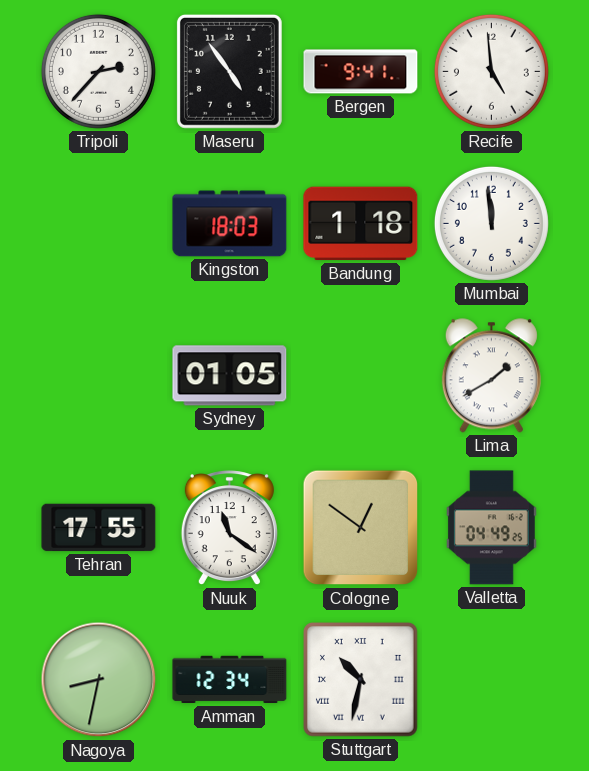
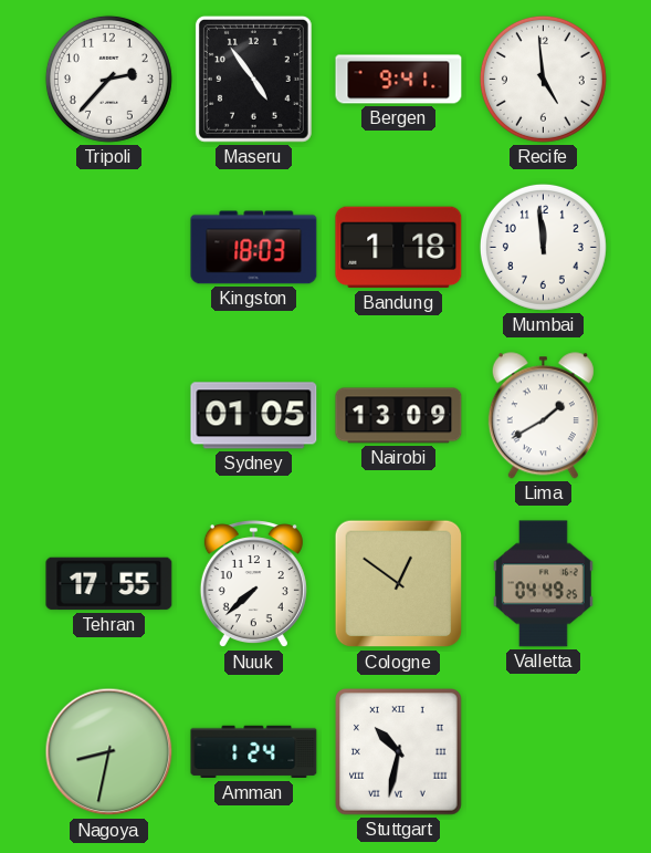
Nairobi: none -> 13:09 (399, 416)
Nuuk: 11:21 -> 7:38 (253, 584)
Amman: 12:34 -> 1:24 (254, 752)
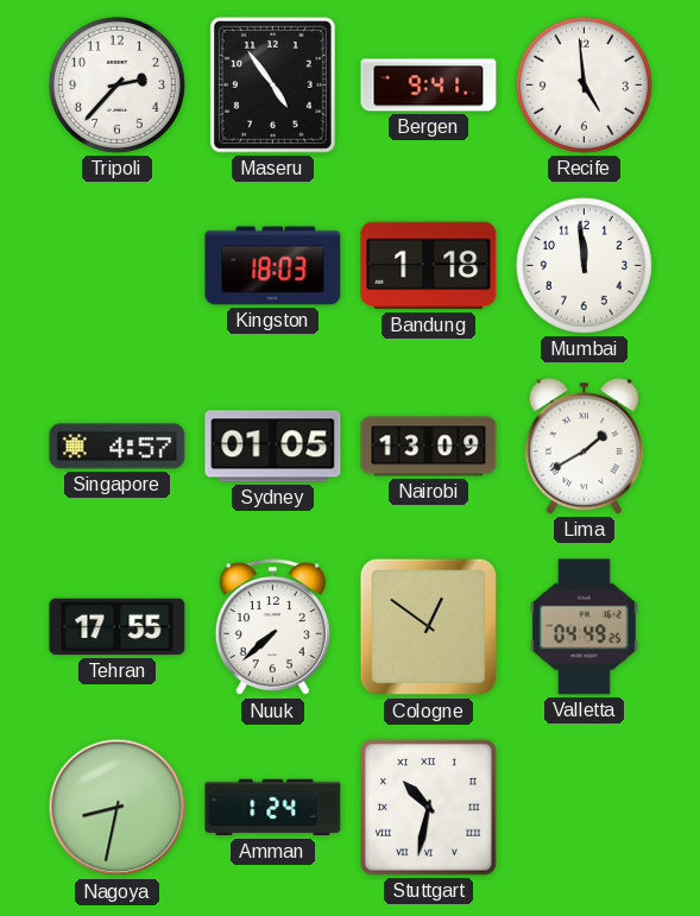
Singapore: none -> 4:57 (118, 447)
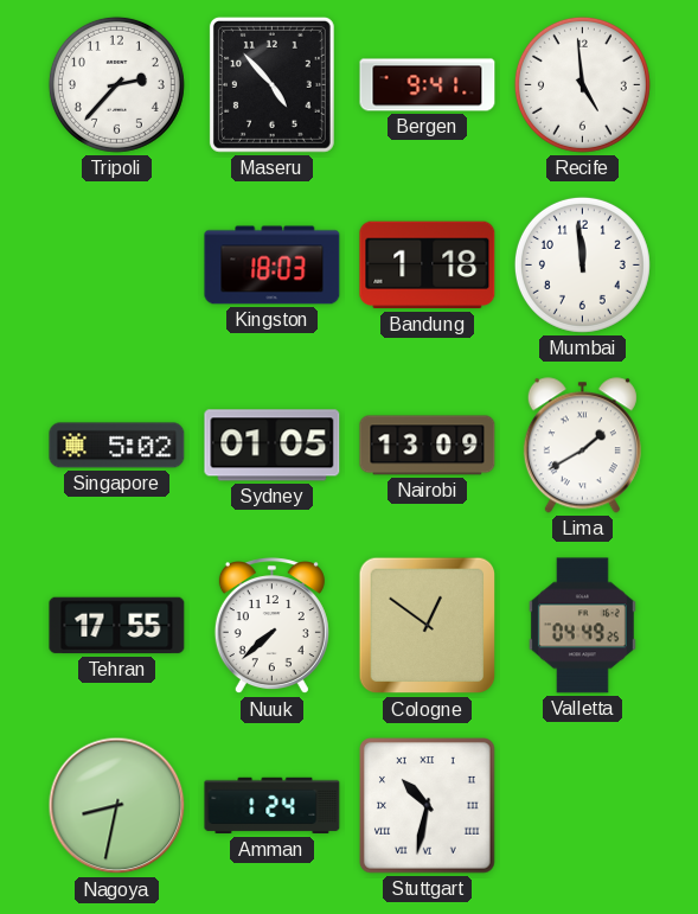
Maseru: 4:54 -> 4:53 (271, 84)
Singapore: 4:57 -> 5:02 (117, 446)
